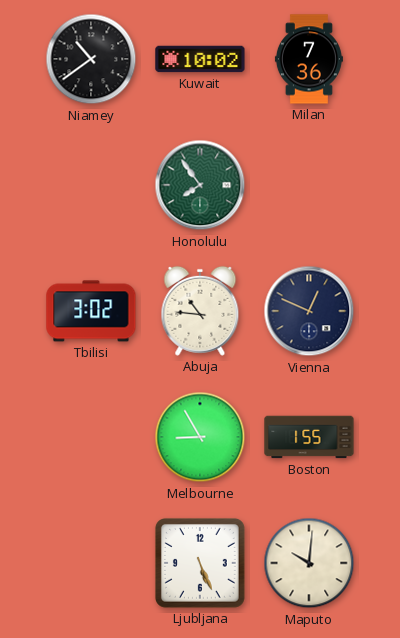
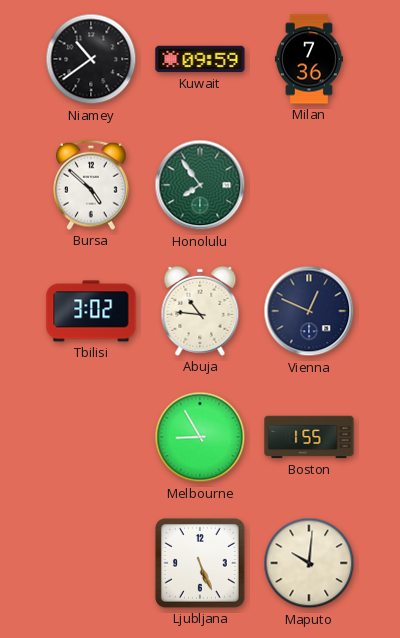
Kuwait: 10:02 -> 09:59 (200, 59)
Bursa: none -> 4:52 (92, 185)
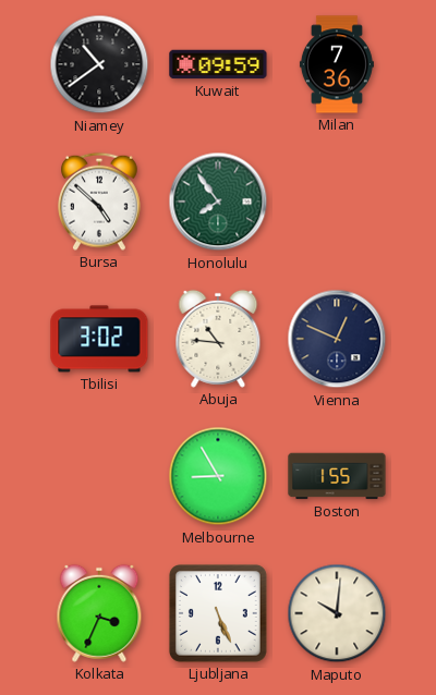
Kolkata: none -> 3:34 (99, 613)
